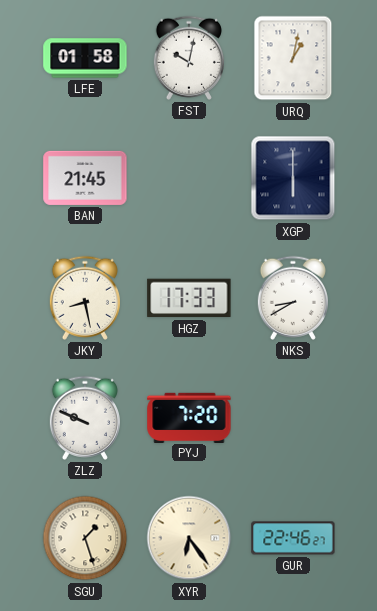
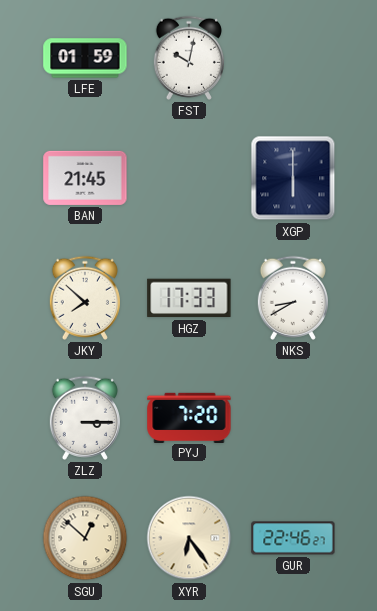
LFE: 01:58 -> 01:59 (85, 58)
URQ: 1:02 -> none (293, 58)
JKY: 8:28 -> 7:52 (84, 298)
ZLZ: 9:49 -> 3:15 (84, 418)
SGU: 1:27 -> 12:52 (85, 538)
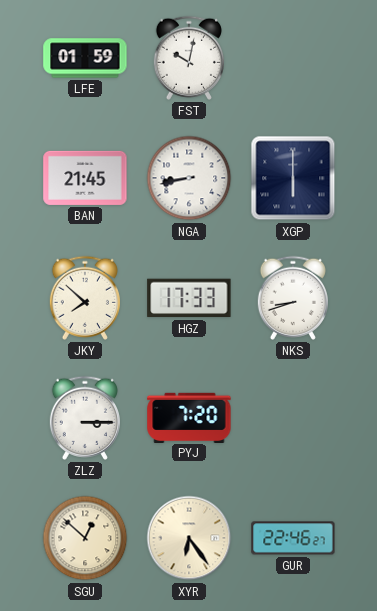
NGA: none -> 8:43 (189, 178)
NKS: 8:40 -> 8:42 (292, 298)
